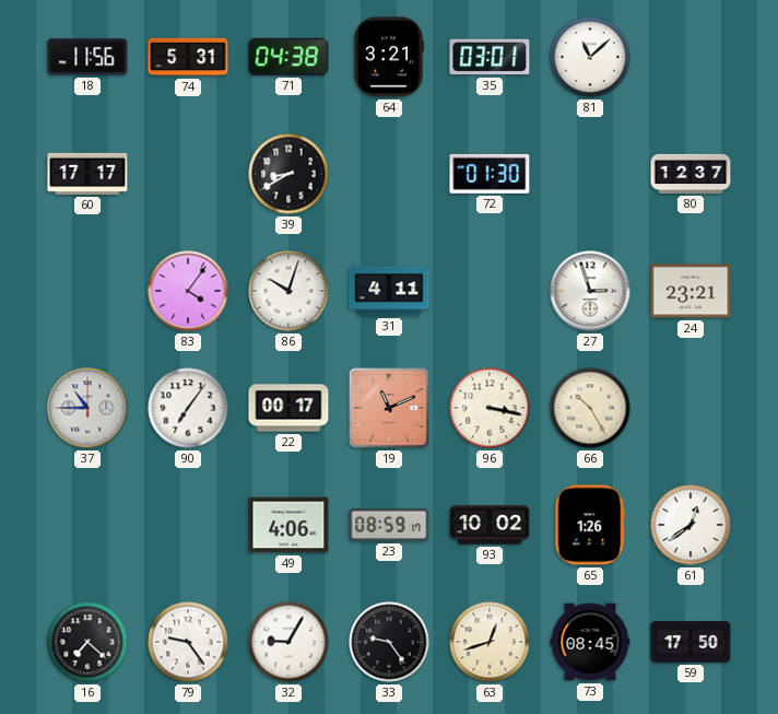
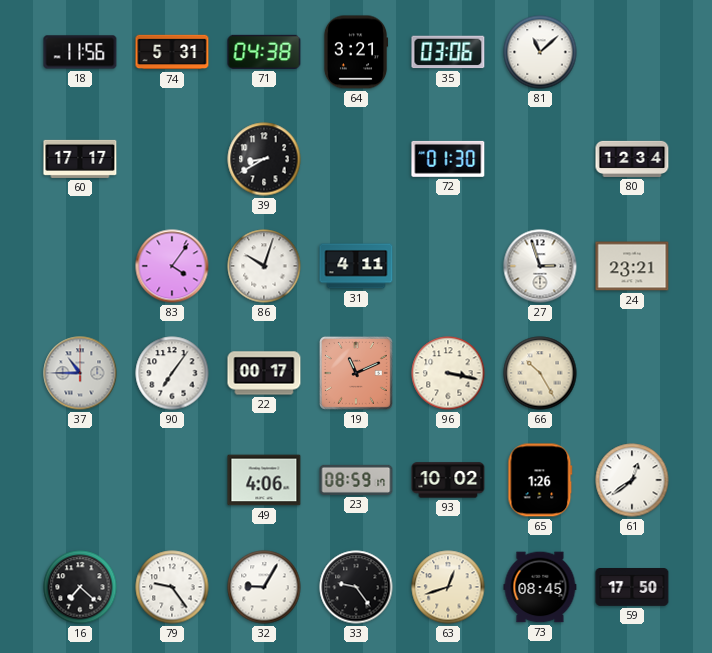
35: 03:01 -> 03:06 (448, 52)
80: 12:37 -> 12:34 (632, 159)
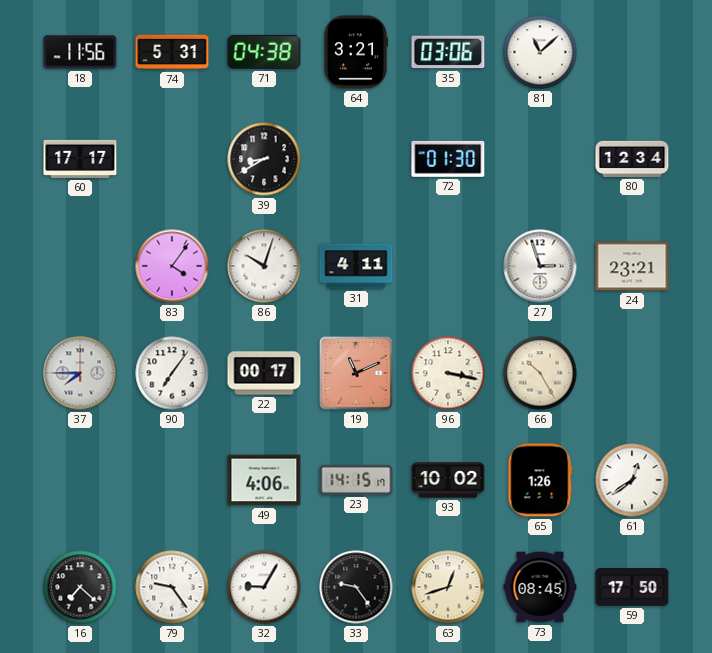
37: 10:45 -> 7:45 (80, 373)
23: 08:59 -> 14:15 (356, 480)
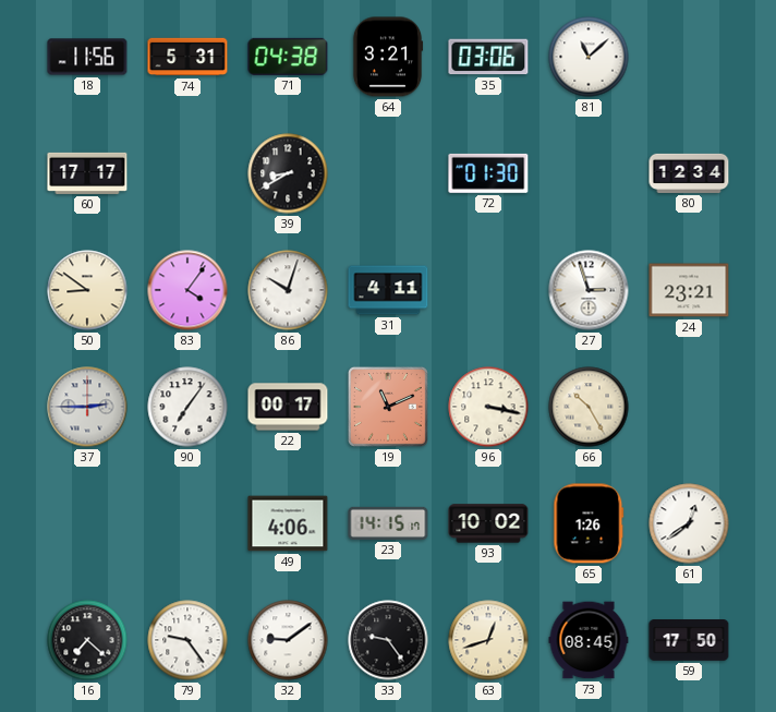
50: none -> 8:51 (87, 290)
37: 7:45 -> 2:45 (87, 407)
32: 9:05 -> 9:09 (288, 640)
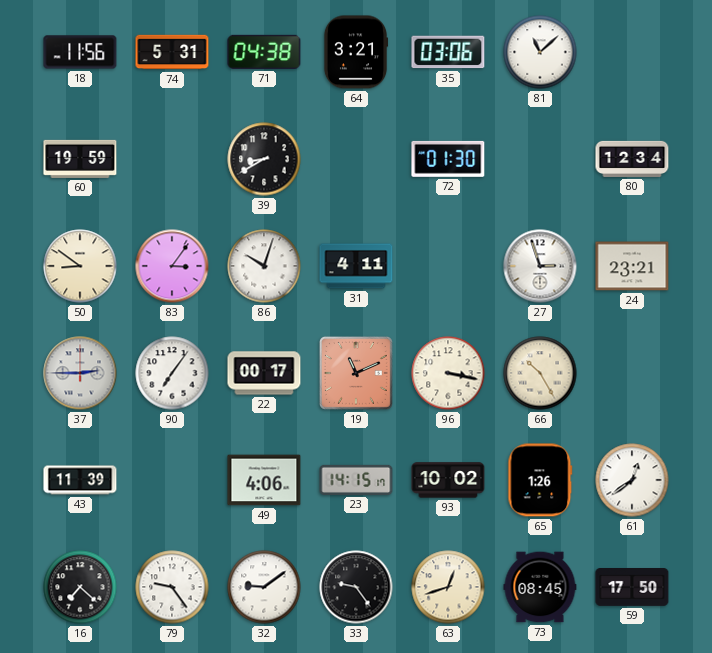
60: 17:17 -> 19:59 (80, 159)
83: 4:06 -> 3:06 (172, 266)
43: none -> 11:39 (80, 480)
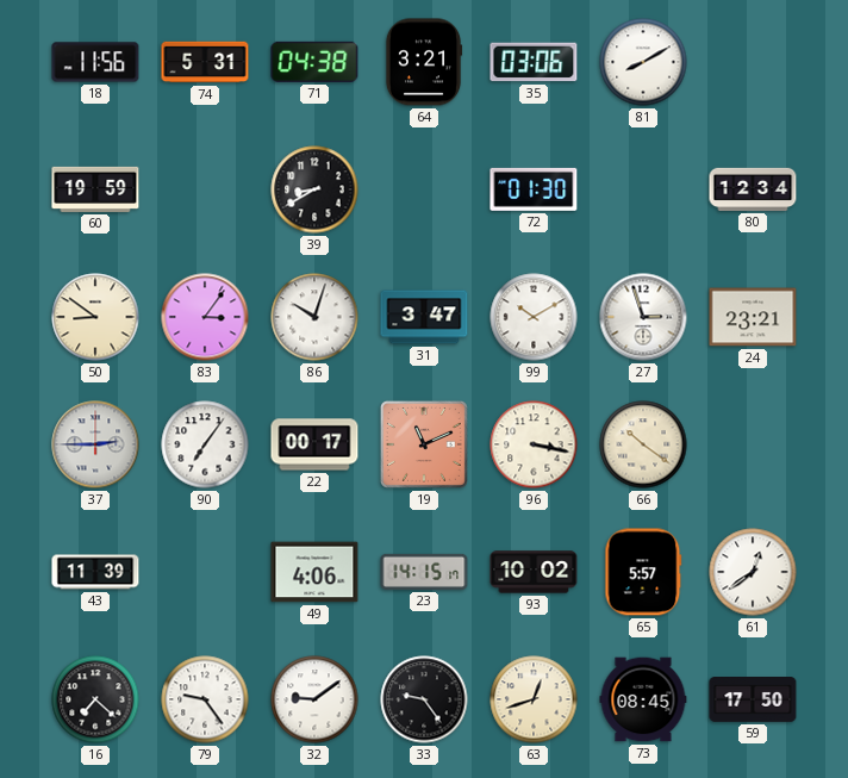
81: 11:08 -> 8:10 (643, 62)
31: 4:11 -> 3:47 (424, 317)
99: none -> 10:10 (534, 317)
66: 10:25 -> 10:21 (643, 444)
65: 1:26 -> 5:57 (643, 572)
